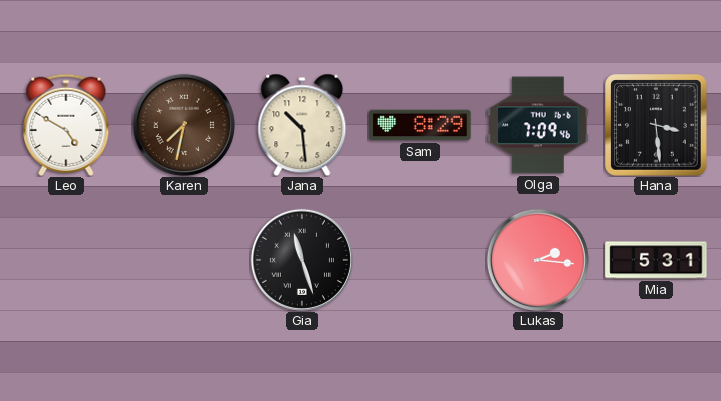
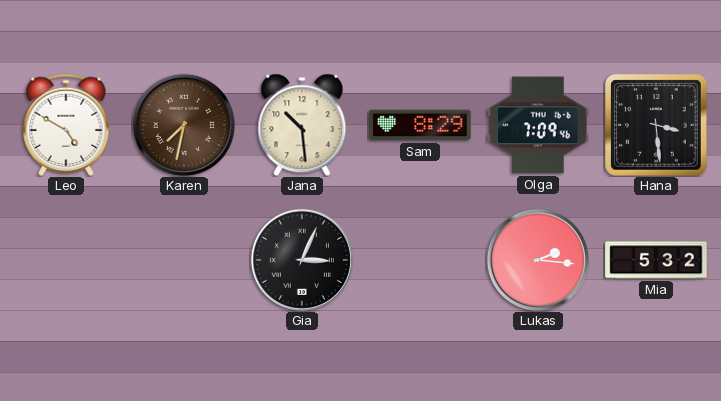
Gia: 11:27 -> 3:04 (302, 260)
Mia: 5:31 -> 5:32 (656, 260)
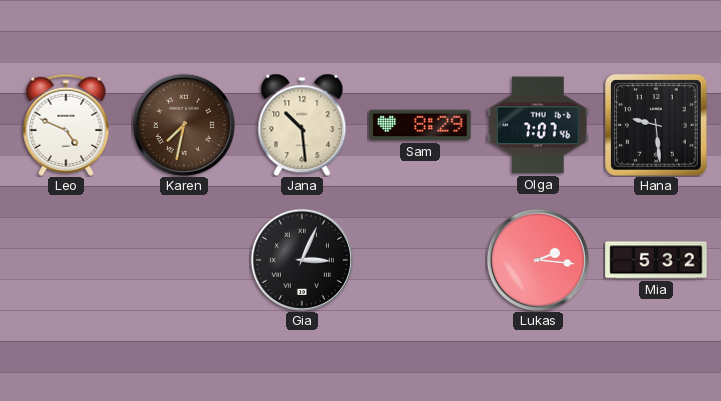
Leo: 4:50 -> 4:49 (66, 125)
Olga: 7:09 -> 7:07 (538, 125)
Hana: 3:29 -> 9:29 (656, 125)
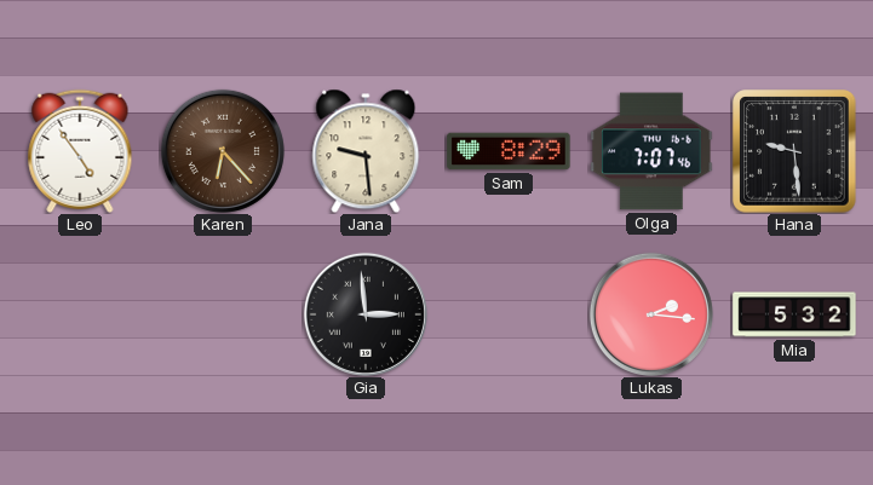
Leo: 4:49 -> 4:54 (80, 151)
Karen: 7:32 -> 6:23 (223, 151)
Jana: 10:29 -> 9:29 (366, 151)
Gia: 3:04 -> 2:59 (366, 314)
